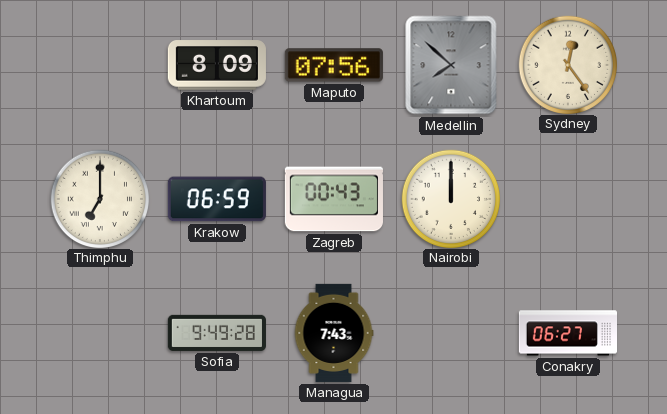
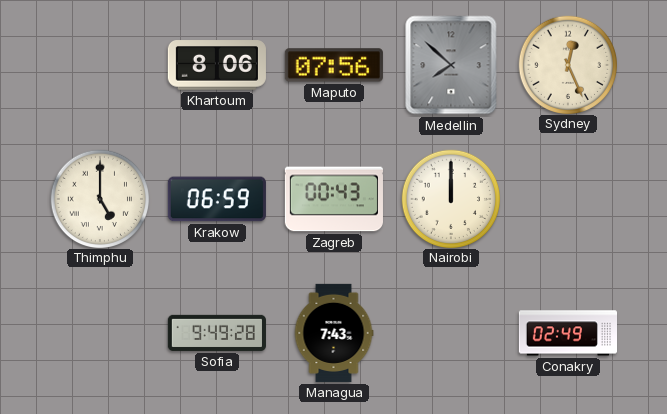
Khartoum: 8:09 -> 8:06 (217, 65)
Sydney: 12:24 -> 12:26 (567, 64)
Thimphu: 7:00 -> 5:00 (99, 198)
Conakry: 06:27 -> 02:49 (567, 333)
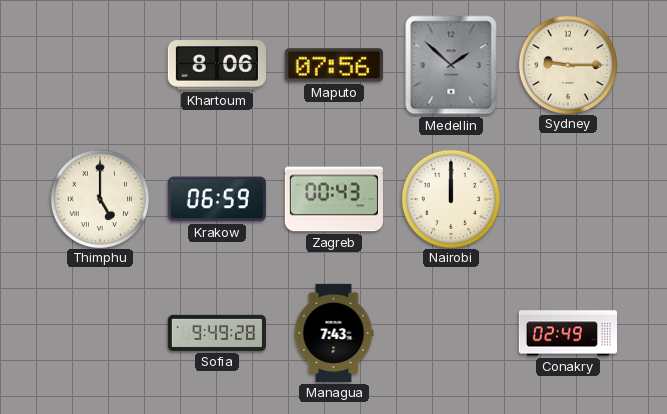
Medellin: 7:52 -> 1:52 (451, 65)
Sydney: 12:26 -> 9:15 (567, 64)
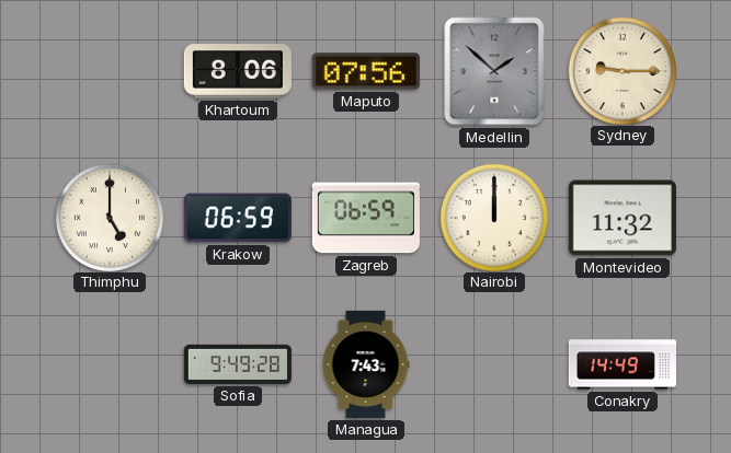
Zagreb: 00:43 -> 06:59 (366, 218)
Montevideo: none -> 11:32 (623, 218)
Conakry: 02:49 -> 14:49 (621, 364)
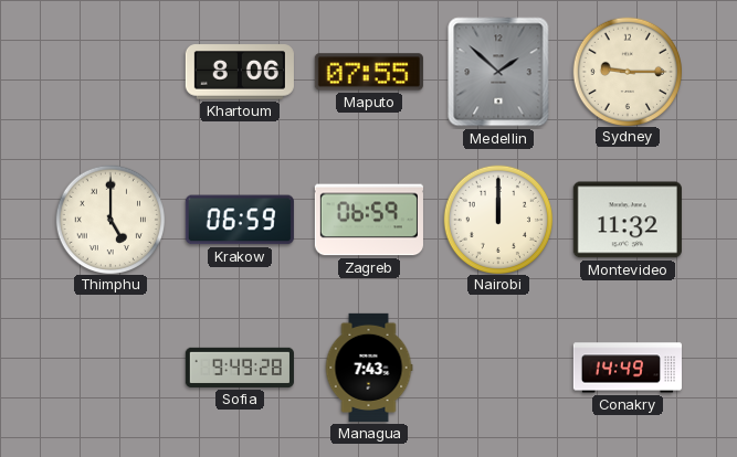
Maputo: 07:56 -> 07:55 (369, 72)
